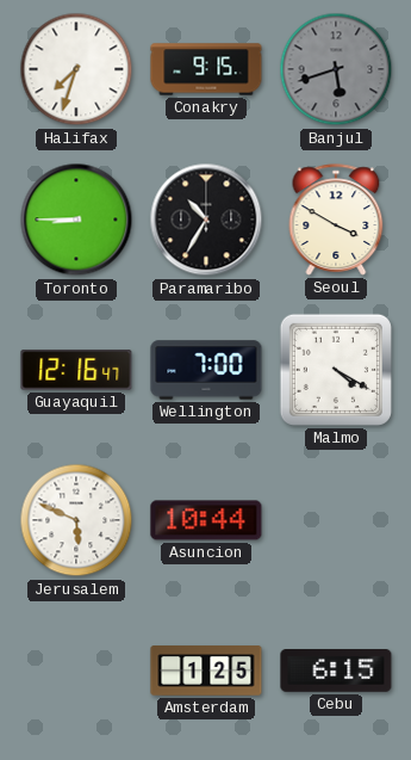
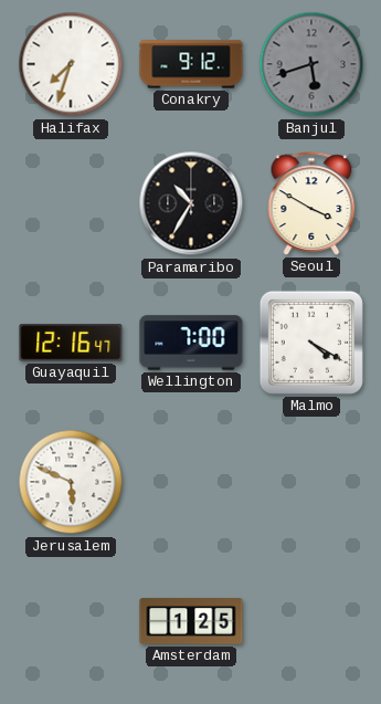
Conakry: 9:15 -> 9:12 (191, 64)
Toronto: 8:45 -> none (76, 220)
Asuncion: 10:44 -> none (206, 520)
Cebu: 6:15 -> none (336, 672)
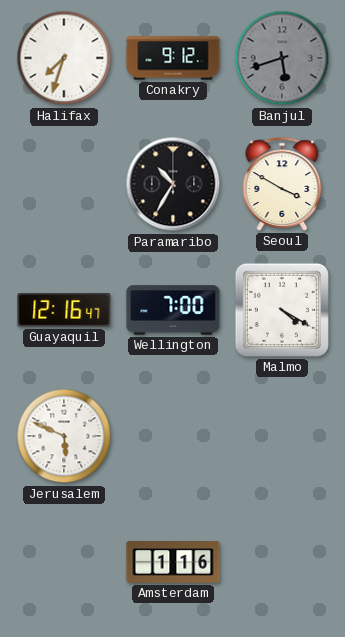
Amsterdam: 1:25 -> 1:16 (173, 562)
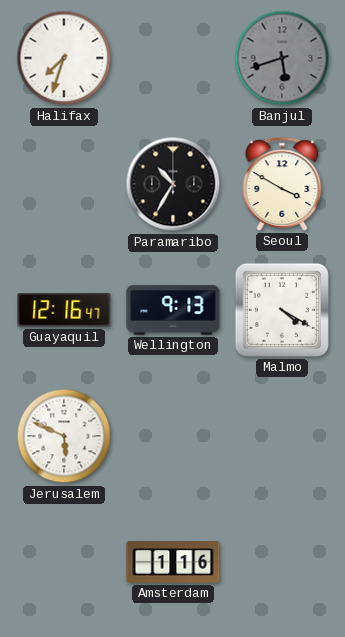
Conakry: 9:12 -> none (173, 58)
Wellington: 7:00 -> 9:13 (173, 310)
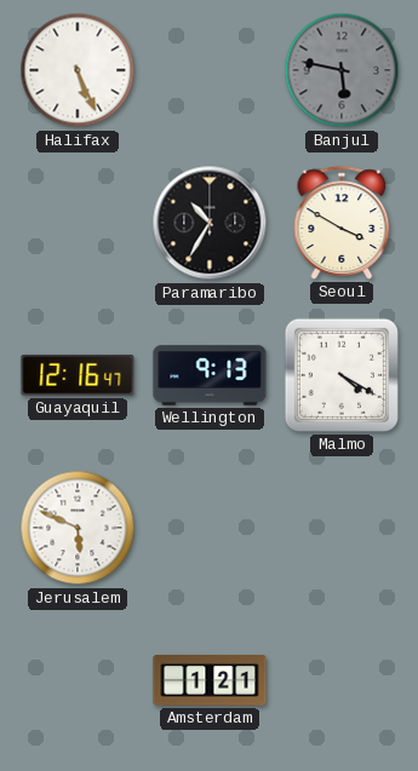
Halifax: 7:33 -> 5:26 (78, 70)
Banjul: 5:42 -> 5:47 (342, 70)
Amsterdam: 1:16 -> 1:21 (210, 680)
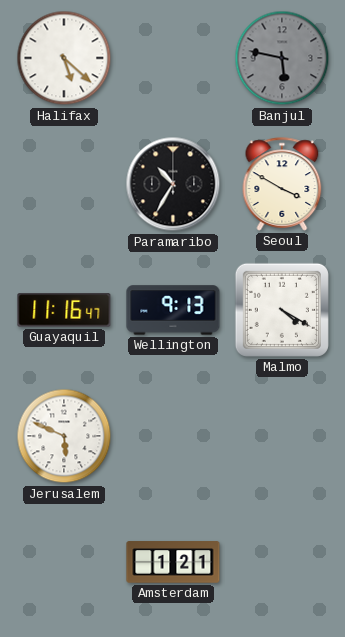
Halifax: 5:26 -> 5:22 (64, 58)
Guayaquil: 12:16 -> 11:16 (64, 310)
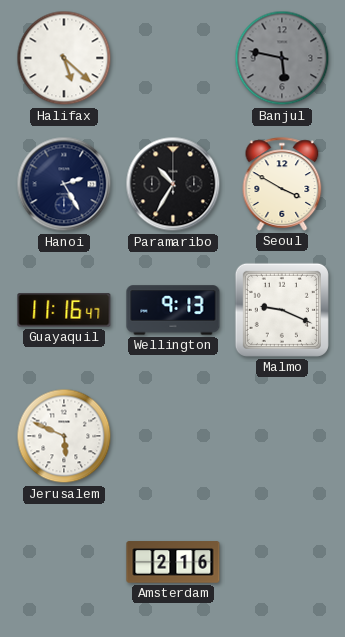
Hanoi: none -> 2:25 (64, 184)
Malmo: 4:20 -> 9:19 (282, 310)
Amsterdam: 1:21 -> 2:16 (173, 562)
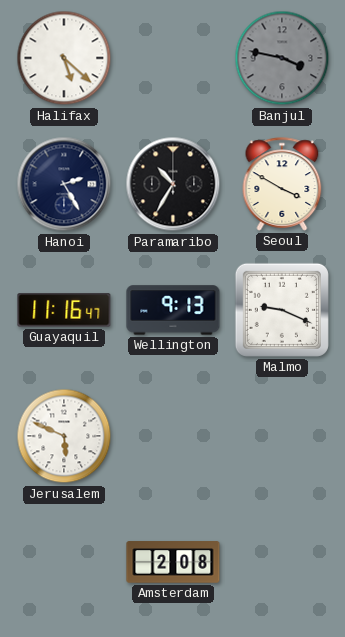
Banjul: 5:47 -> 3:47 (282, 58)
Amsterdam: 2:16 -> 2:08 (173, 562)
